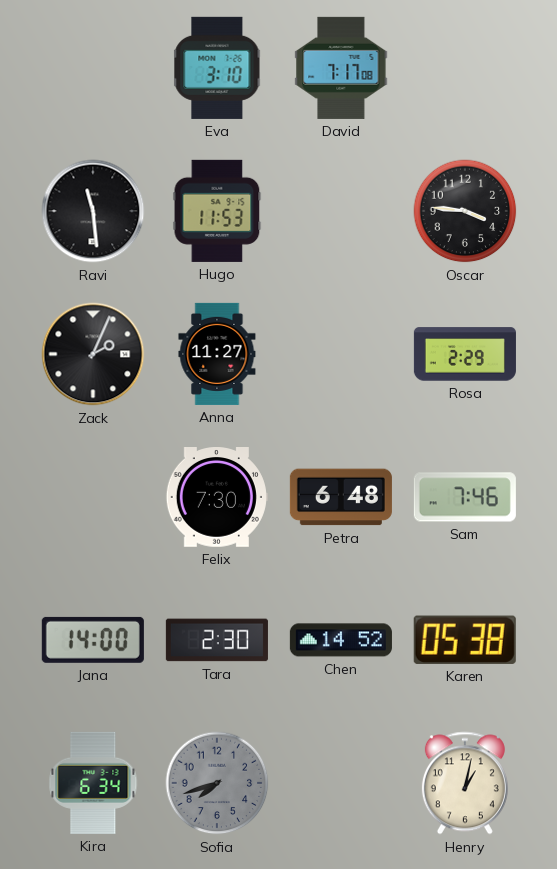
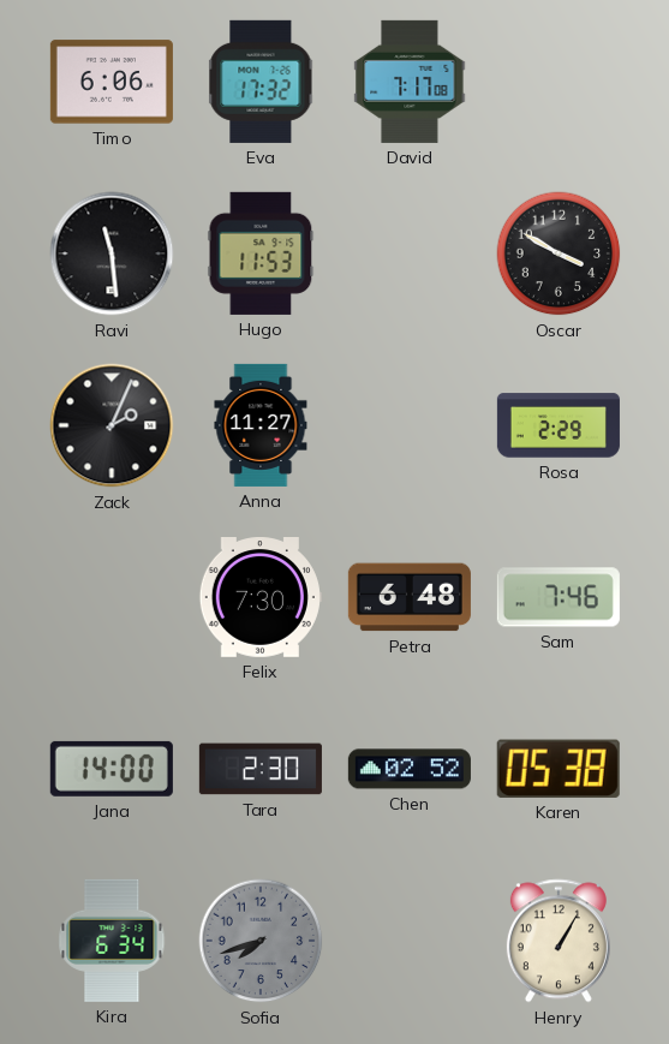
Timo: none -> 6:06 (112, 82)
Eva: 3:10 -> 17:32 (261, 82)
Oscar: 3:46 -> 3:50 (559, 253)
Chen: 14:52 -> 02:52 (410, 769)
Henry: 1:02 -> 1:05 (559, 941)
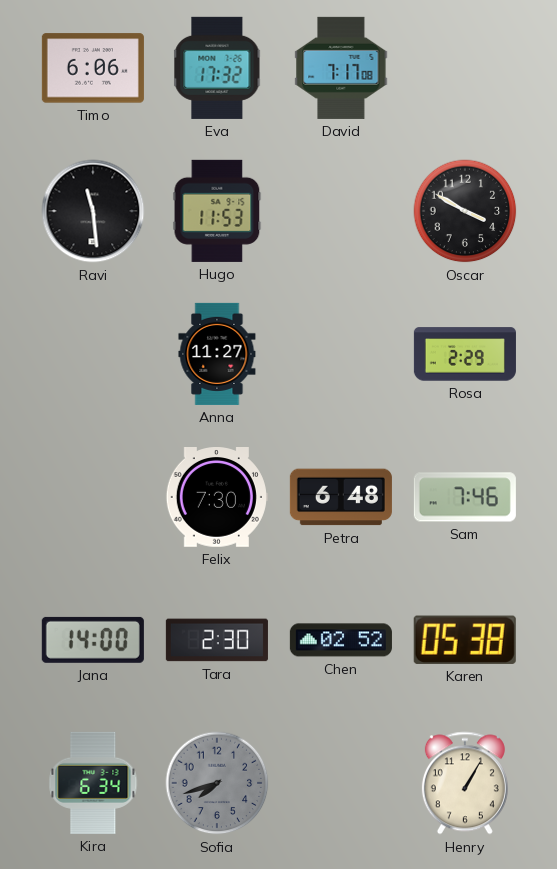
Zack: 2:04 -> none (112, 425)
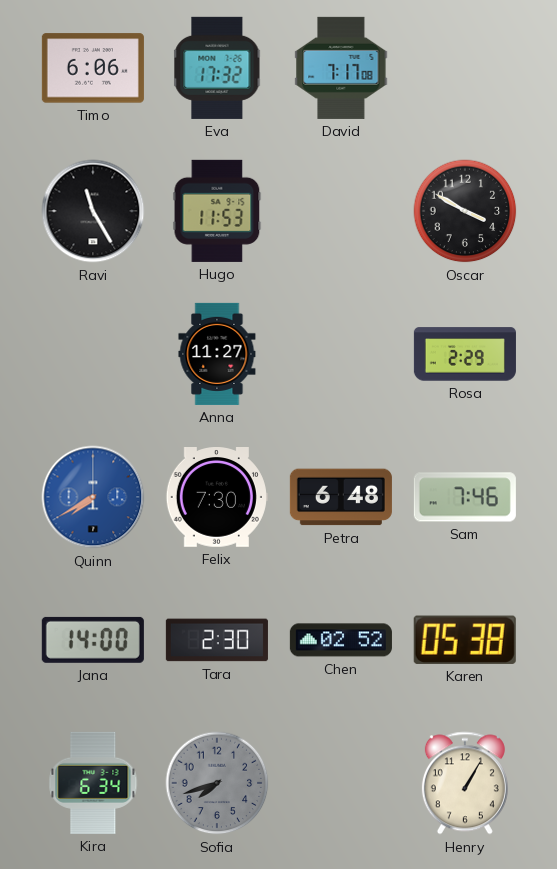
Ravi: 11:29 -> 11:25 (93, 211)
Quinn: none -> 7:40 (93, 497)
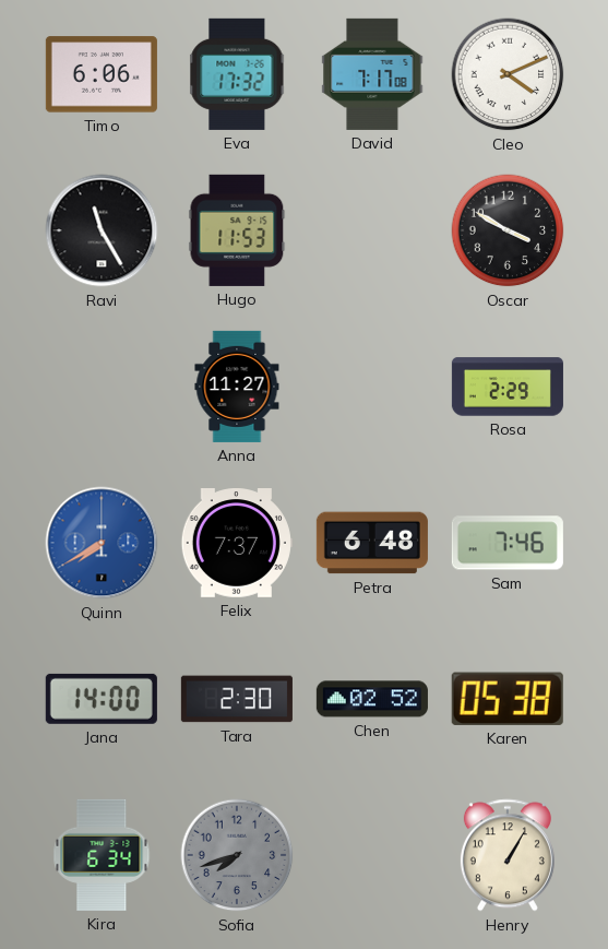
Cleo: none -> 4:11 (508, 74)
Felix: 7:30 -> 7:37 (237, 544)
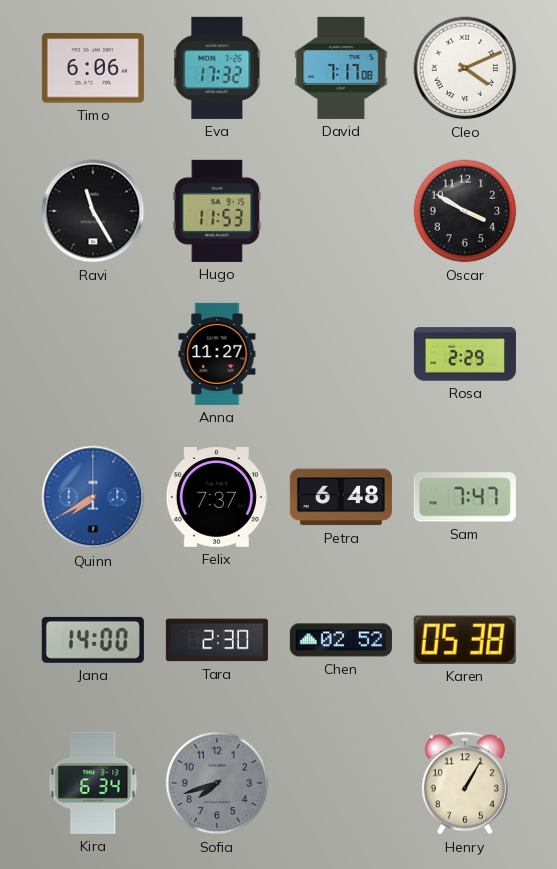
Sam: 7:46 -> 7:47 (465, 497)
